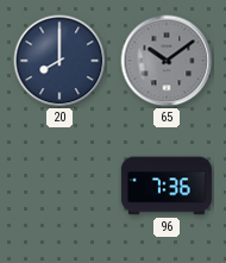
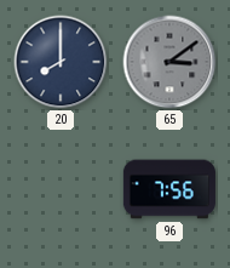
65: 10:09 -> 3:09 (169, 62)
96: 7:36 -> 7:56 (169, 189)
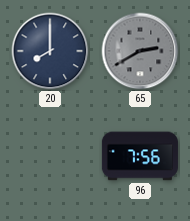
65: 3:09 -> 2:40 (140, 51)
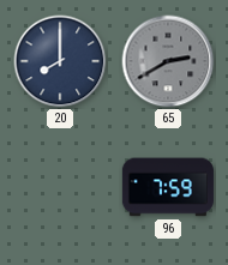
96: 7:56 -> 7:59 (168, 187)
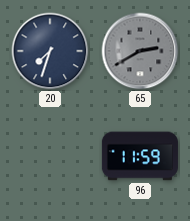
20: 8:00 -> 7:33 (50, 51)
96: 7:59 -> 11:59 (140, 156)
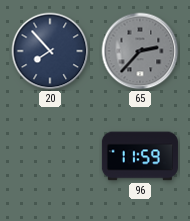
20: 7:33 -> 7:53 (50, 51)
65: 2:40 -> 2:37 (140, 51)
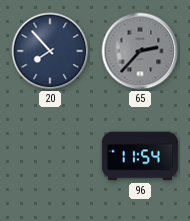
96: 11:59 -> 11:54 (140, 156)
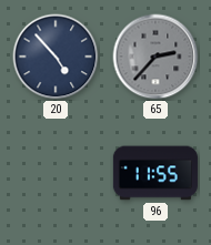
20: 7:53 -> 4:53 (56, 57)
96: 11:54 -> 11:55 (155, 173)
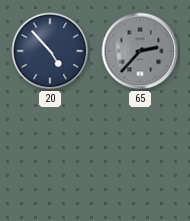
96: 11:55 -> none (155, 173)
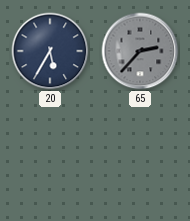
20: 4:53 -> 5:35 (50, 51)
